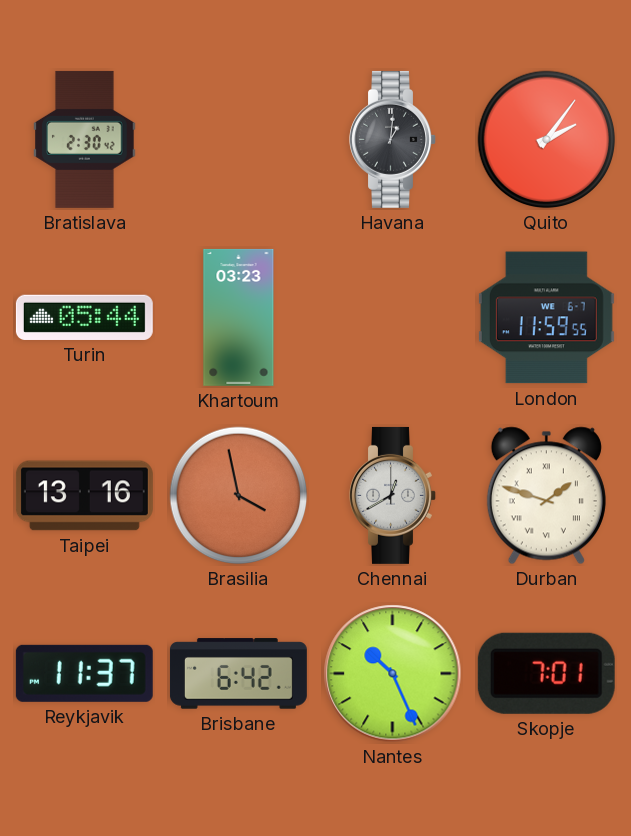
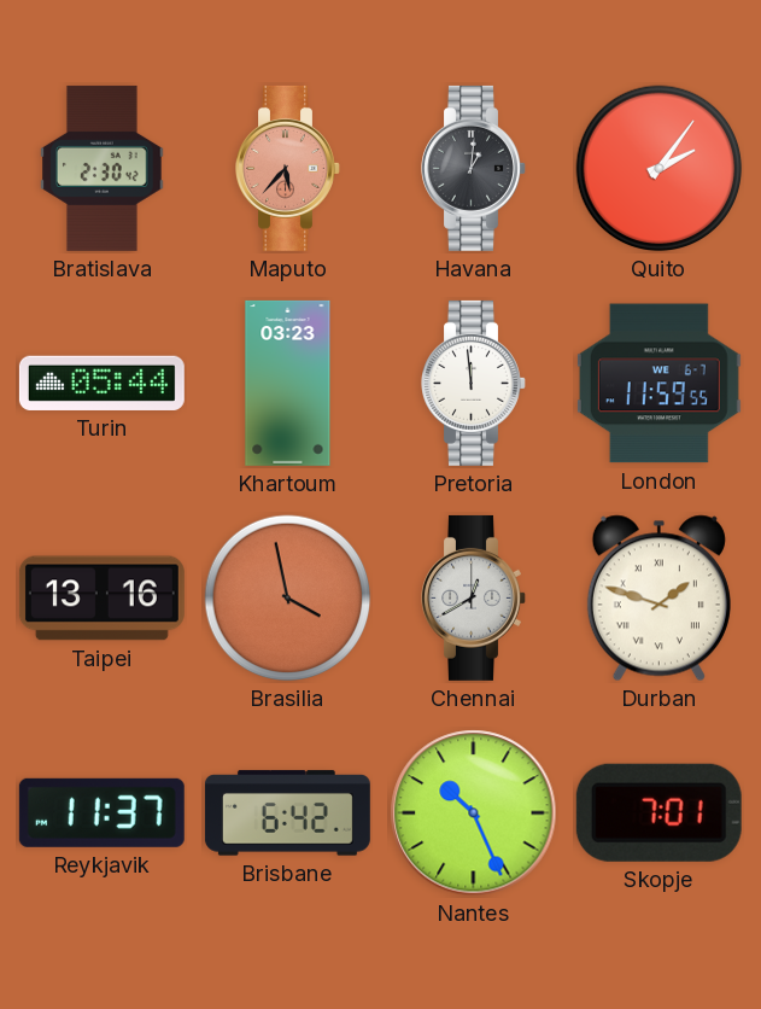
Maputo: none -> 5:37 (288, 168)
Pretoria: none -> 11:59 (474, 383)
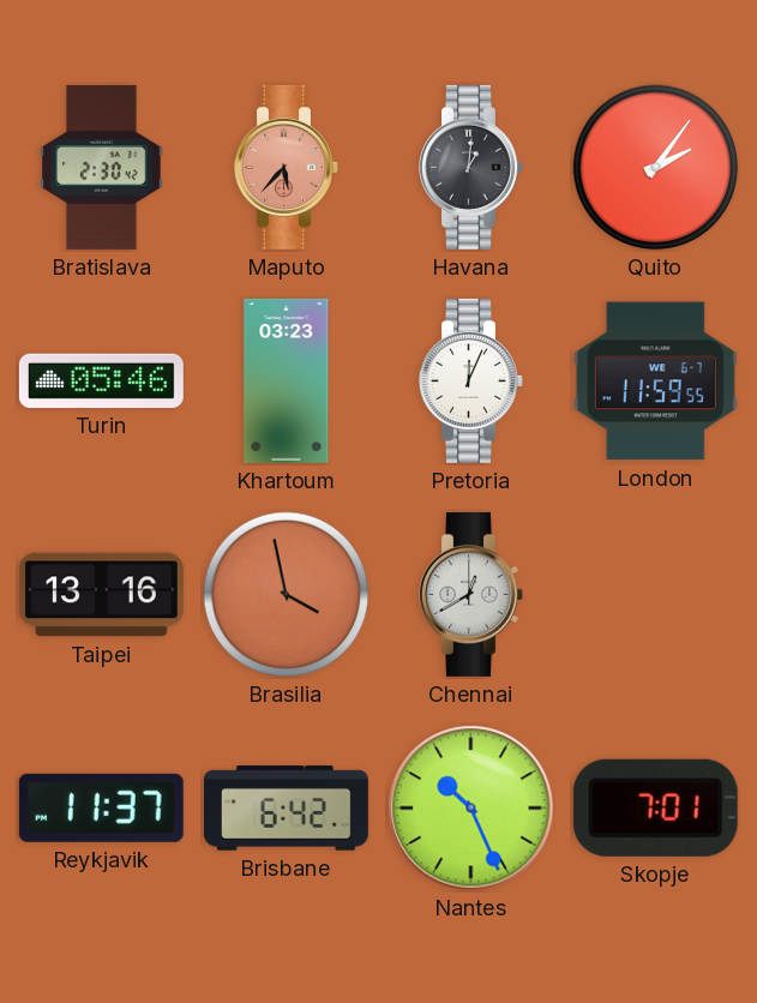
Turin: 05:44 -> 05:46 (101, 380)
Pretoria: 11:59 -> 12:04 (471, 380)
Durban: 1:48 -> none (658, 599)
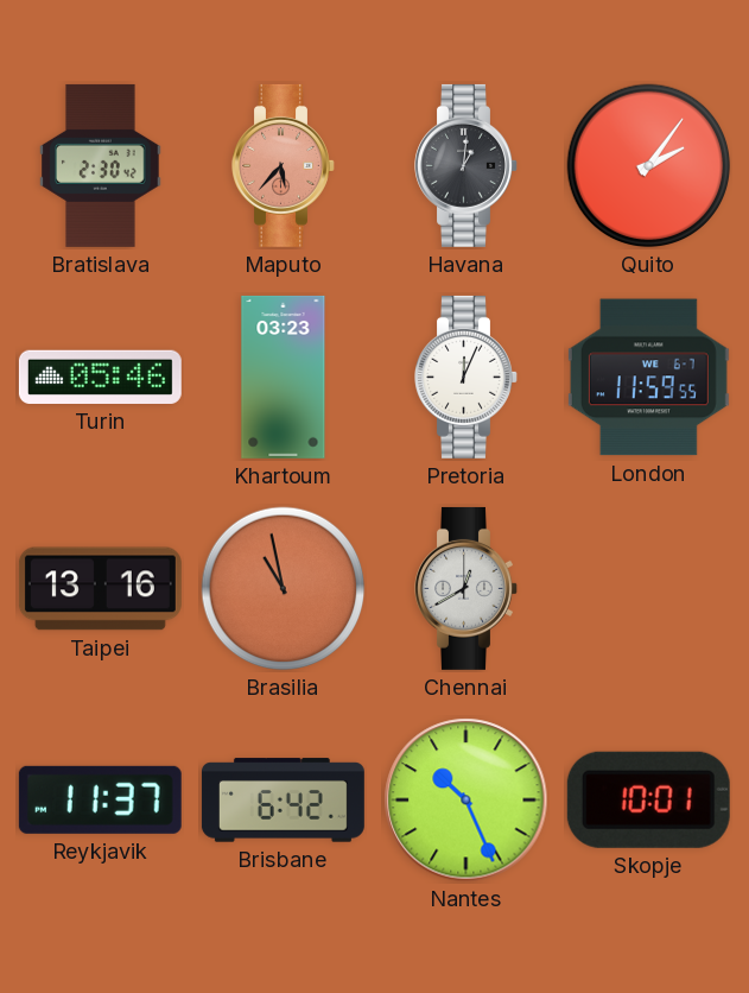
Brasilia: 3:58 -> 10:58 (284, 589)
Skopje: 7:01 -> 10:01 (648, 799)
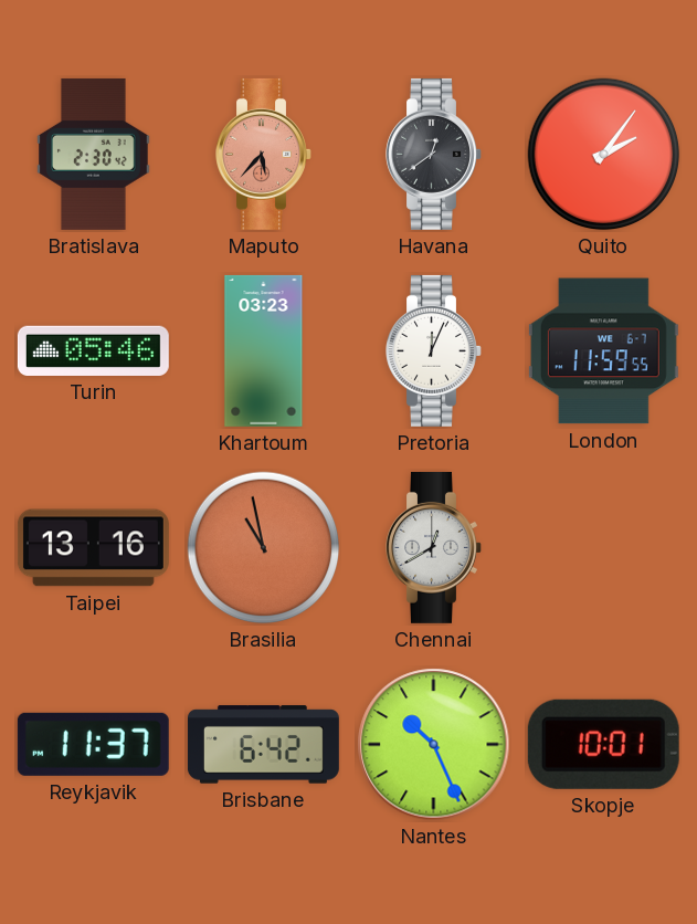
Havana: 1:01 -> 12:39 (434, 154)
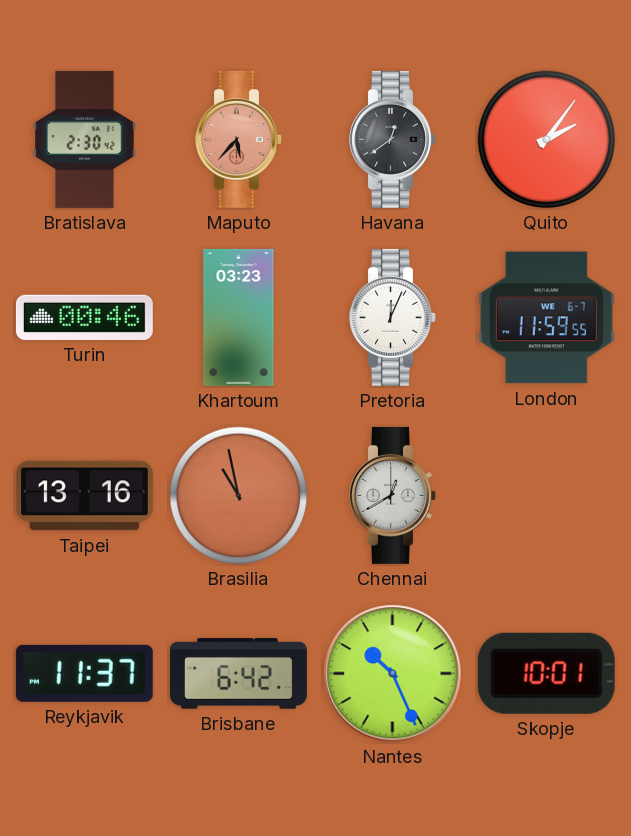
Turin: 05:46 -> 00:46 (84, 317)
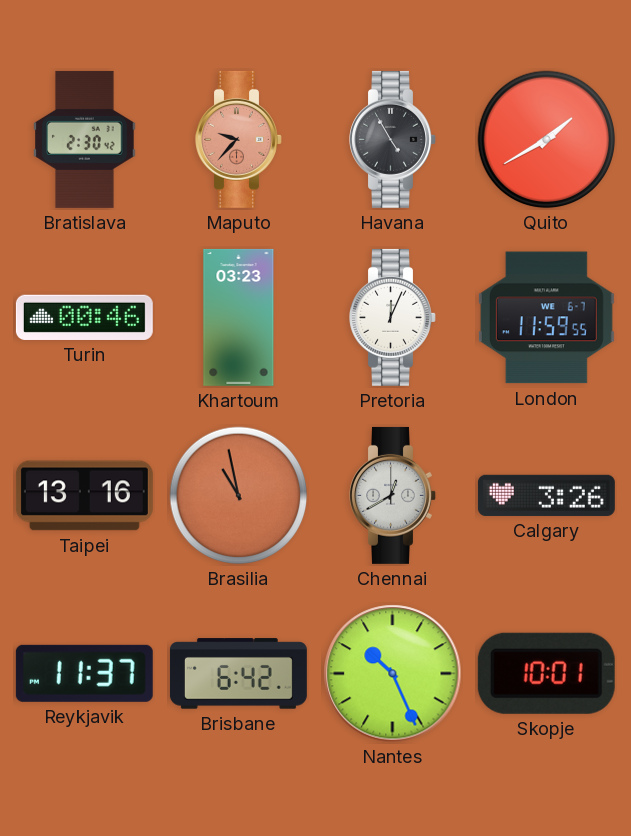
Maputo: 5:37 -> 9:37 (239, 139)
Havana: 12:39 -> 4:55 (393, 139)
Quito: 2:06 -> 1:40 (547, 140)
Calgary: none -> 3:26 (546, 495)
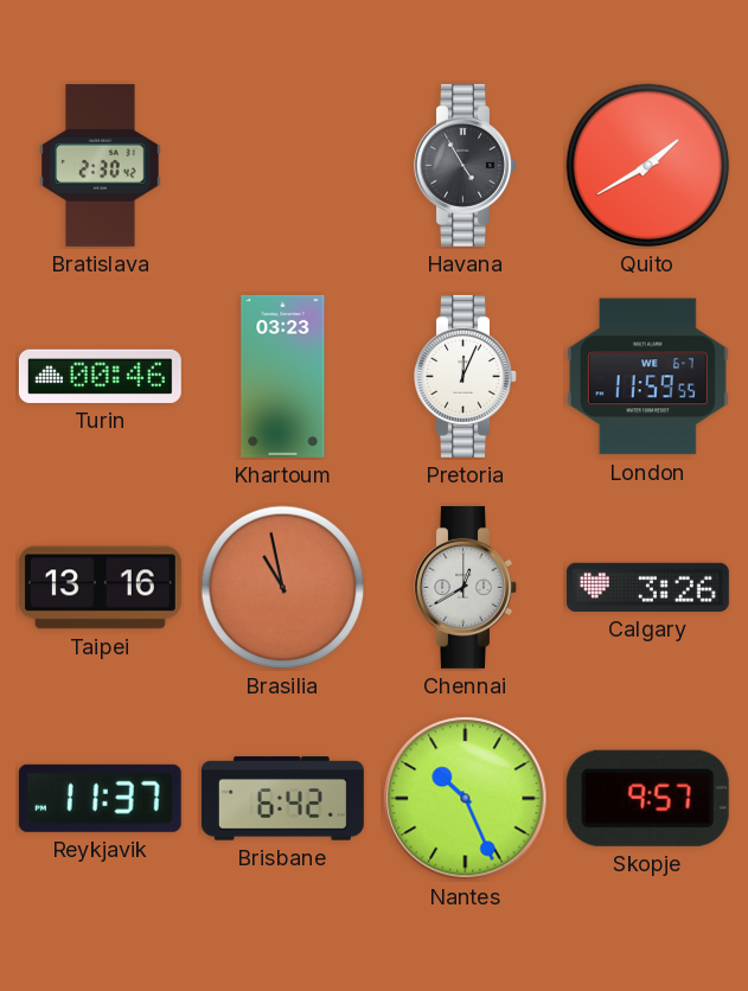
Maputo: 9:37 -> none (239, 139)
Skopje: 10:01 -> 9:57 (647, 798)
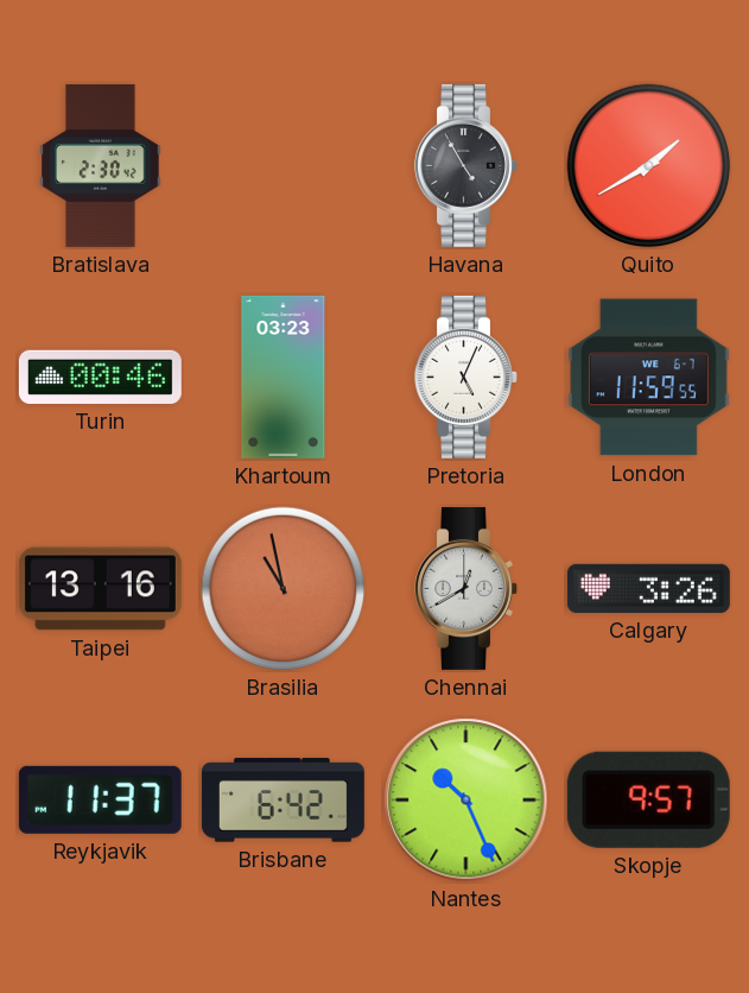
Pretoria: 12:04 -> 5:04 (466, 377)
